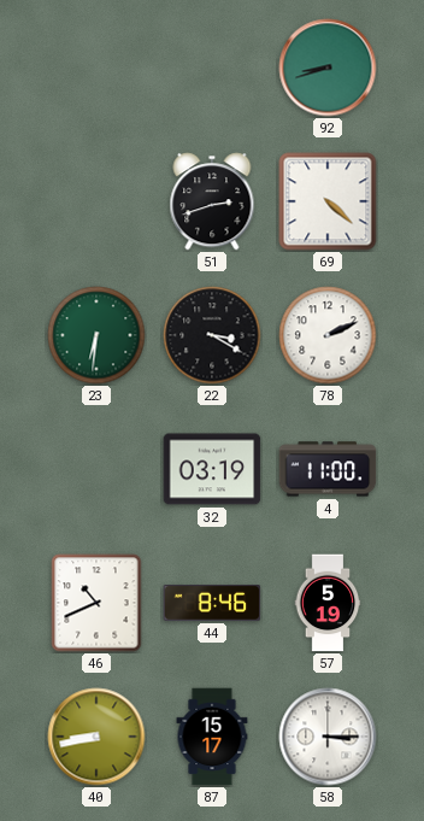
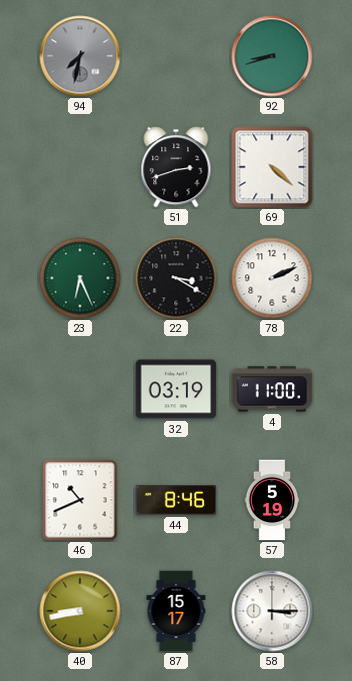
94: none -> 7:32 (80, 56)
23: 6:31 -> 6:26 (80, 278)
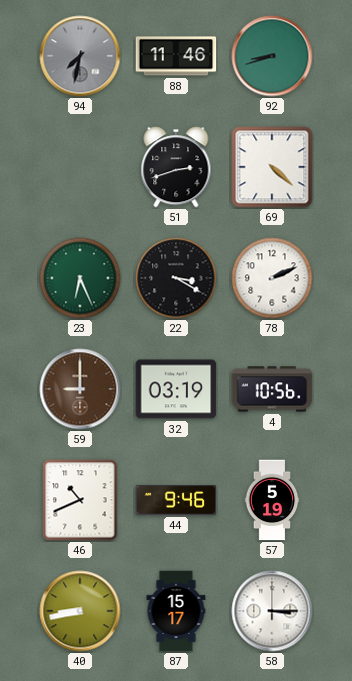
88: none -> 11:46 (176, 56)
59: none -> 9:00 (80, 389)
4: 11:00 -> 10:56 (272, 389)
44: 8:46 -> 9:46 (176, 501)
